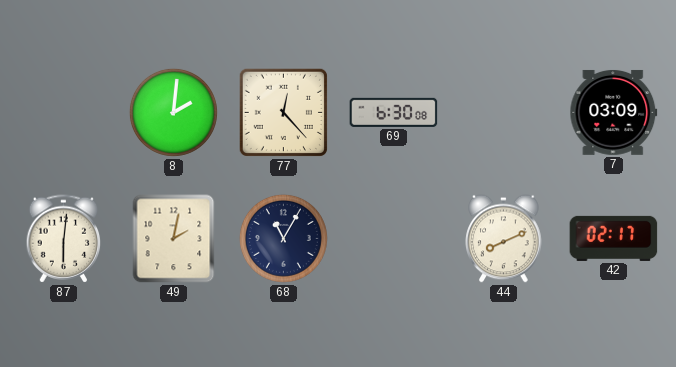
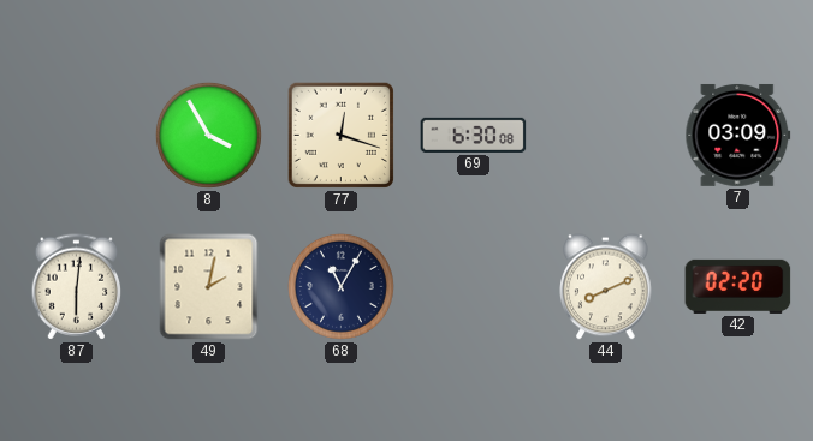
8: 2:01 -> 3:55 (208, 135)
77: 12:23 -> 12:18 (340, 135)
42: 02:17 -> 02:20 (738, 286)
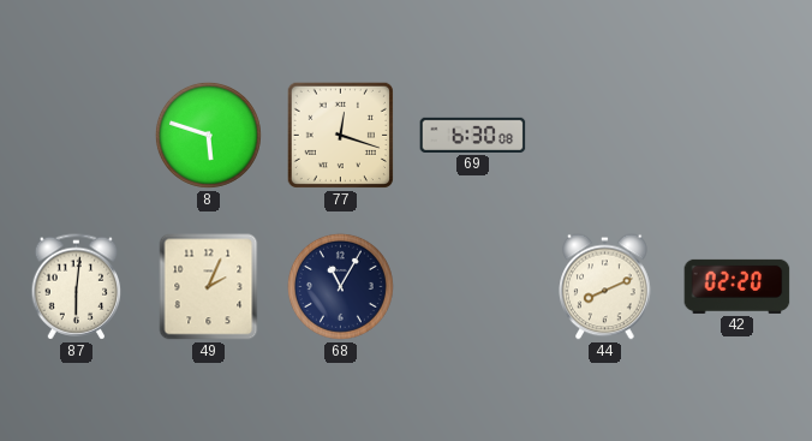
8: 3:55 -> 5:48 (208, 135)
7: 03:09 -> none (738, 135)
49: 2:02 -> 2:04 (209, 287)
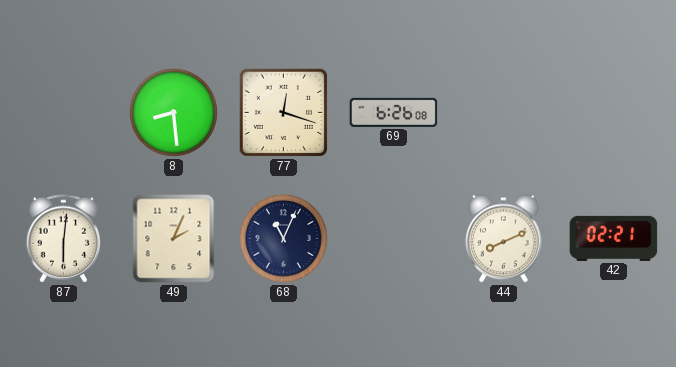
8: 5:48 -> 8:29 (173, 112)
69: 6:30 -> 6:26 (394, 112)
68: 11:05 -> 11:04 (283, 238)
42: 02:20 -> 02:21 (614, 238)
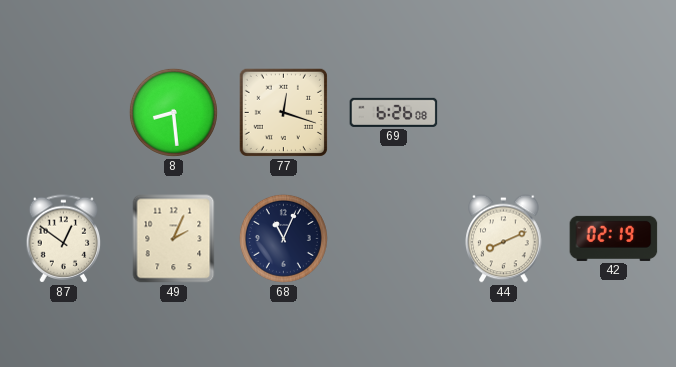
87: 6:01 -> 12:51 (64, 239)
42: 02:21 -> 02:19 (614, 238)
